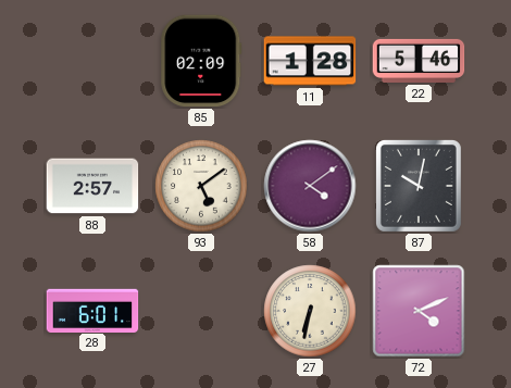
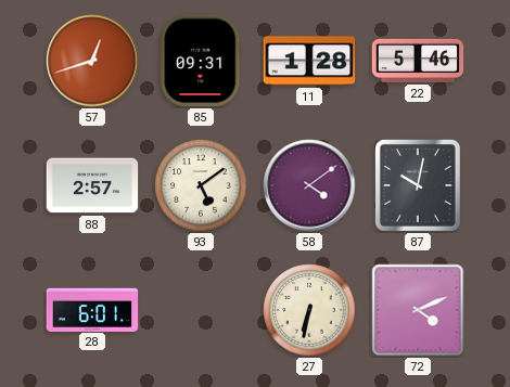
57: none -> 12:42 (92, 61)
85: 02:09 -> 09:31 (201, 61)
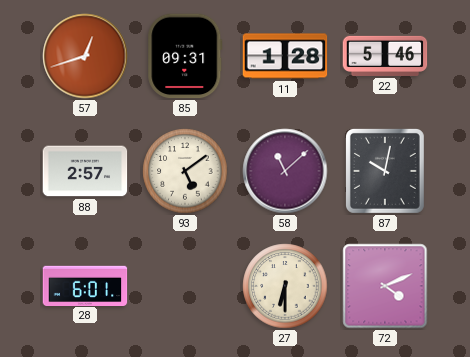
58: 4:09 -> 11:08 (285, 171)
27: 6:32 -> 6:30 (285, 286)
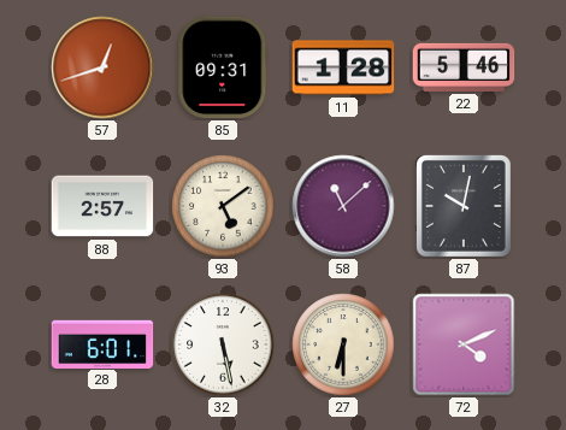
32: none -> 5:28 (223, 344)
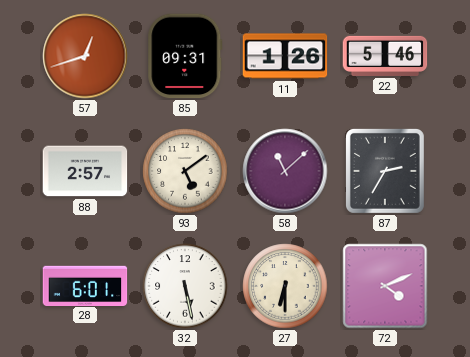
11: 1:28 -> 1:26 (285, 56)
87: 10:02 -> 2:35 (385, 171)
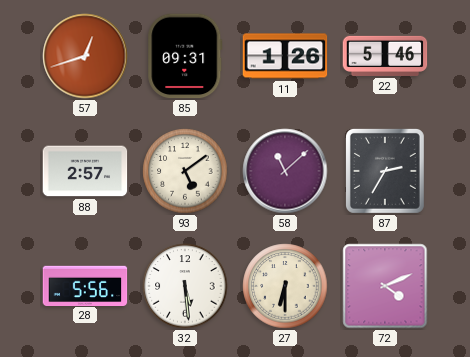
28: 6:01 -> 5:56 (85, 285)
32: 5:28 -> 5:29 (185, 286)
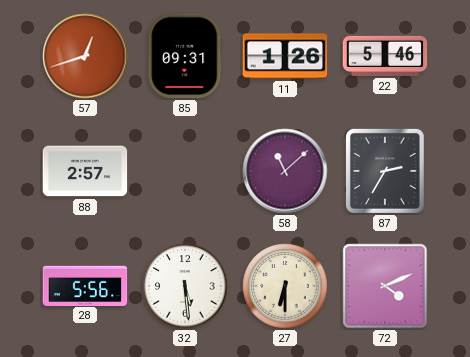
93: 5:09 -> none (185, 171)
